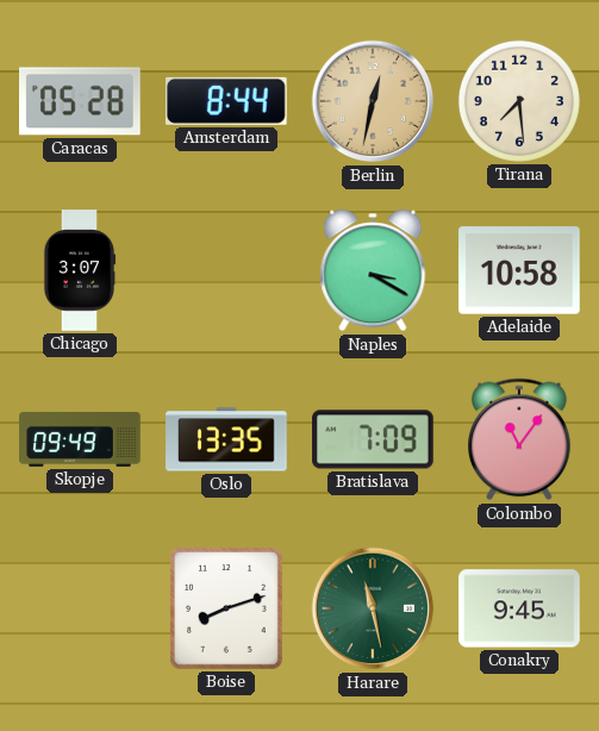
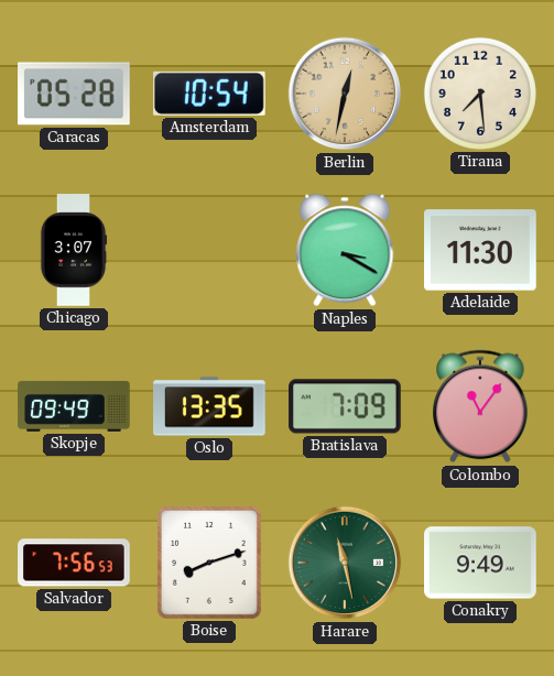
Amsterdam: 8:44 -> 10:54 (209, 94)
Adelaide: 10:58 -> 11:30 (480, 250)
Salvador: none -> 7:56 (74, 563)
Conakry: 9:45 -> 9:49 (480, 563)
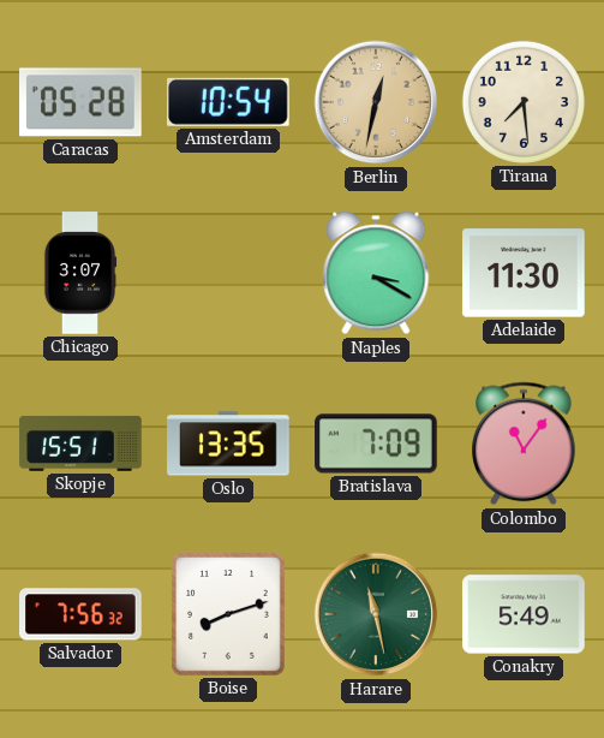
Skopje: 09:49 -> 15:51 (80, 444)
Salvador: 7:56:53 -> 7:56:32 (80, 614)
Conakry: 9:49 -> 5:49 (524, 614)
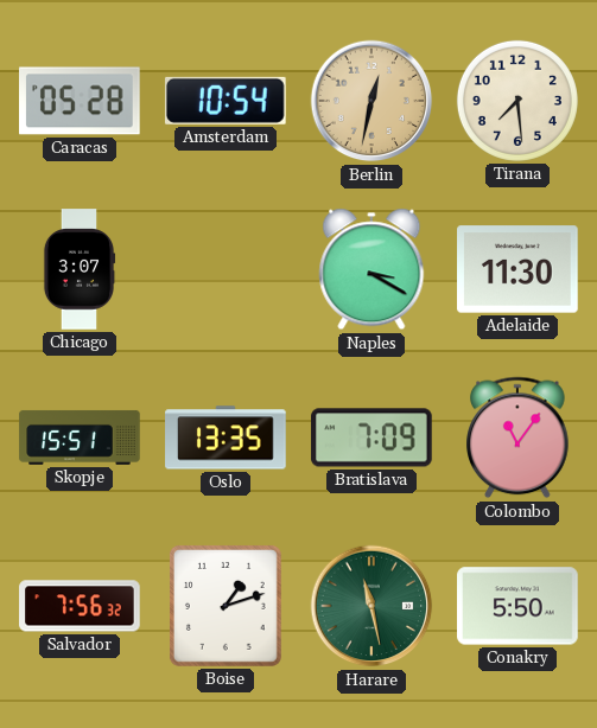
Boise: 8:12 -> 1:12 (226, 606)
Conakry: 5:49 -> 5:50 (517, 606)
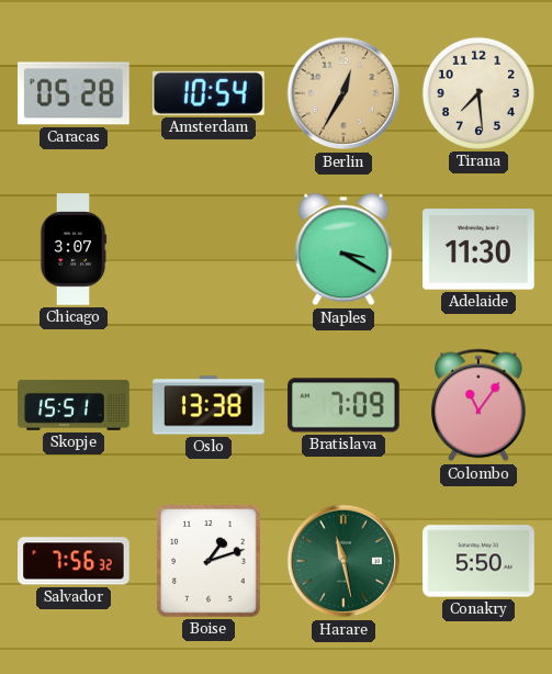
Berlin: 12:32 -> 12:35 (343, 93)
Oslo: 13:35 -> 13:38 (209, 405)
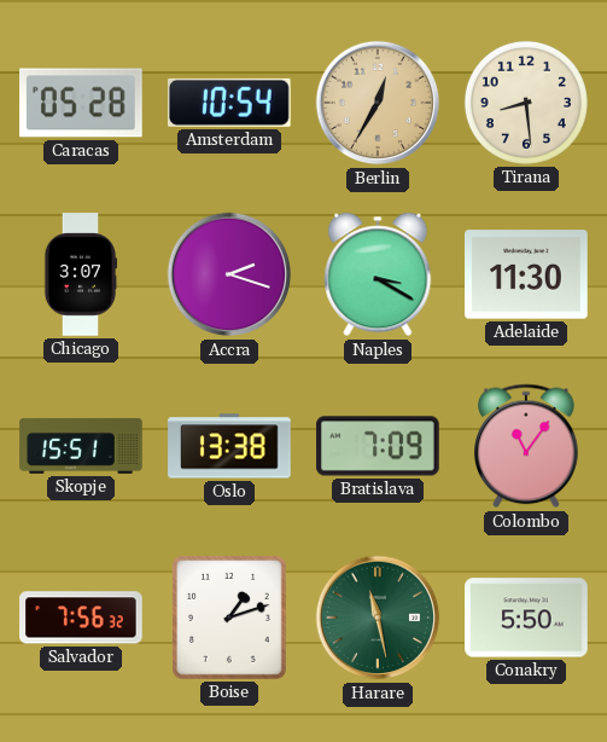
Tirana: 7:29 -> 8:29 (526, 103)
Accra: none -> 2:18 (229, 274)
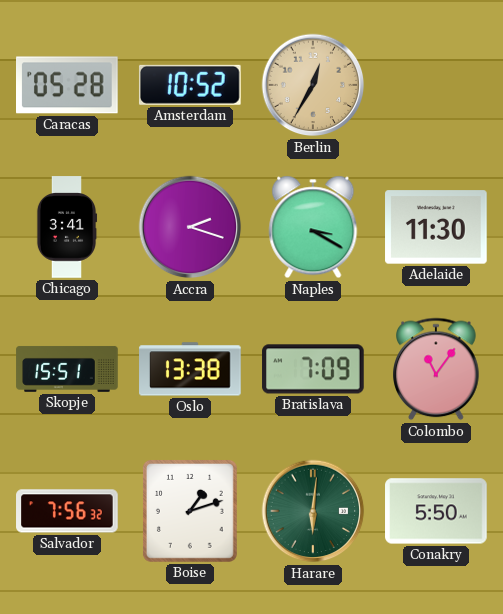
Amsterdam: 10:54 -> 10:52 (190, 85)
Tirana: 8:29 -> none (526, 103)
Chicago: 3:07 -> 3:41 (67, 227)
Harare: 11:28 -> 6:01 (313, 511)
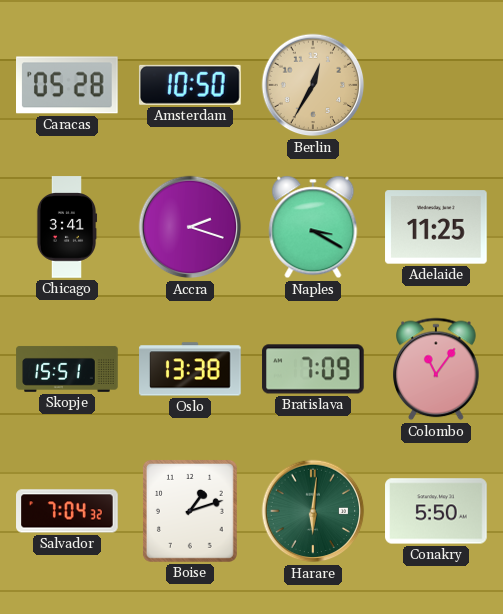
Amsterdam: 10:52 -> 10:50 (190, 85)
Adelaide: 11:30 -> 11:25 (436, 227)
Salvador: 7:56 -> 7:04 (67, 511)
